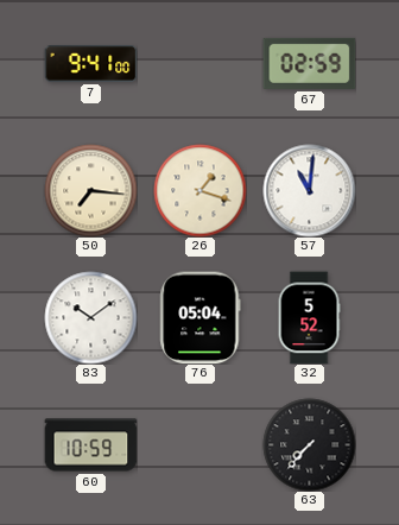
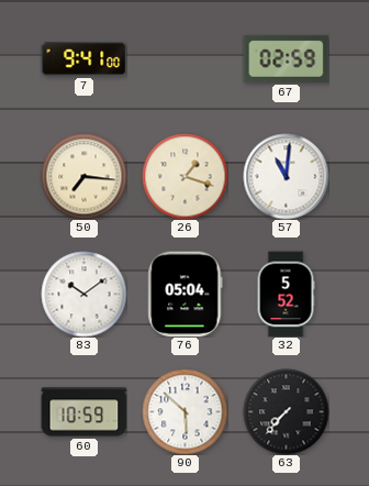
90: none -> 5:52 (185, 411)
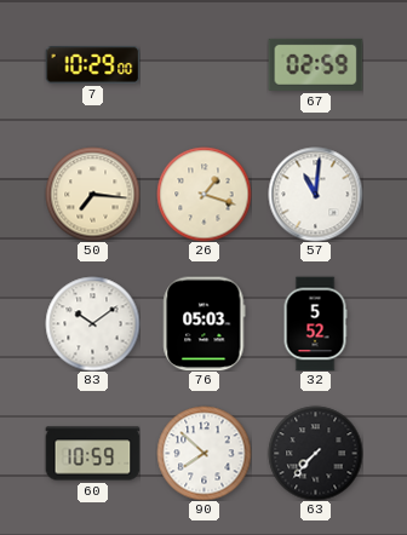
7: 9:41 -> 10:29 (92, 65)
76: 05:04 -> 05:03 (205, 323)
90: 5:52 -> 7:52 (203, 453)
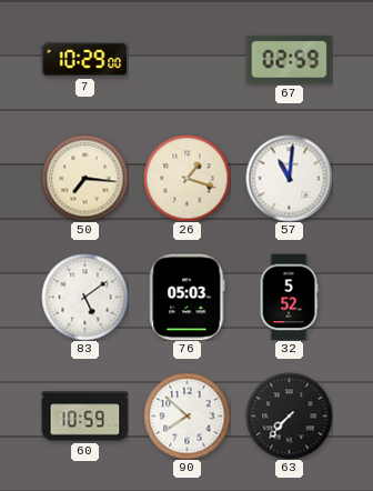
83: 10:09 -> 5:09 (84, 297)
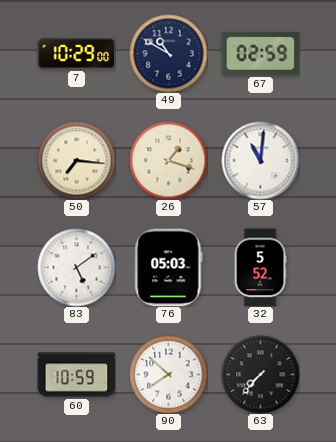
49: none -> 10:50 (168, 53)
